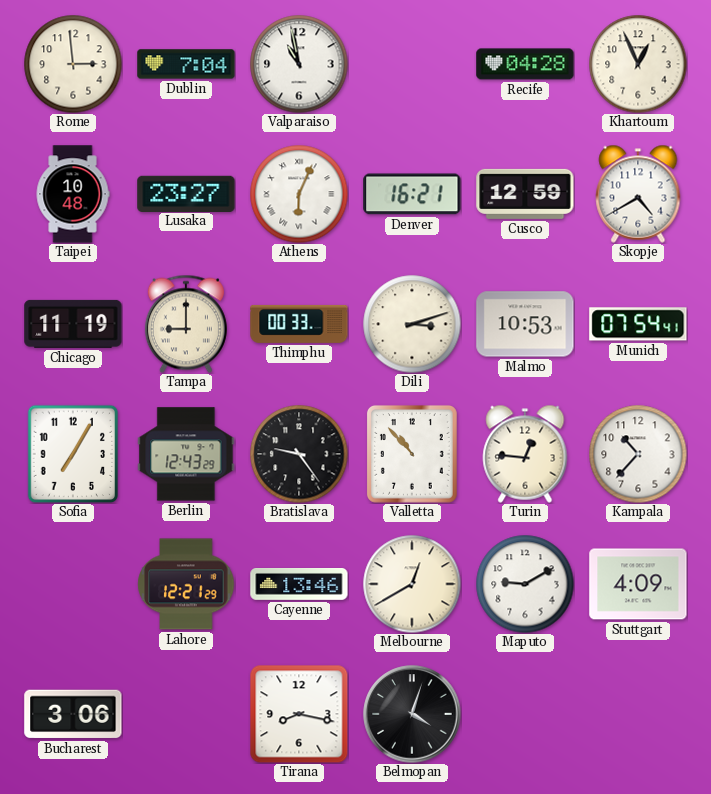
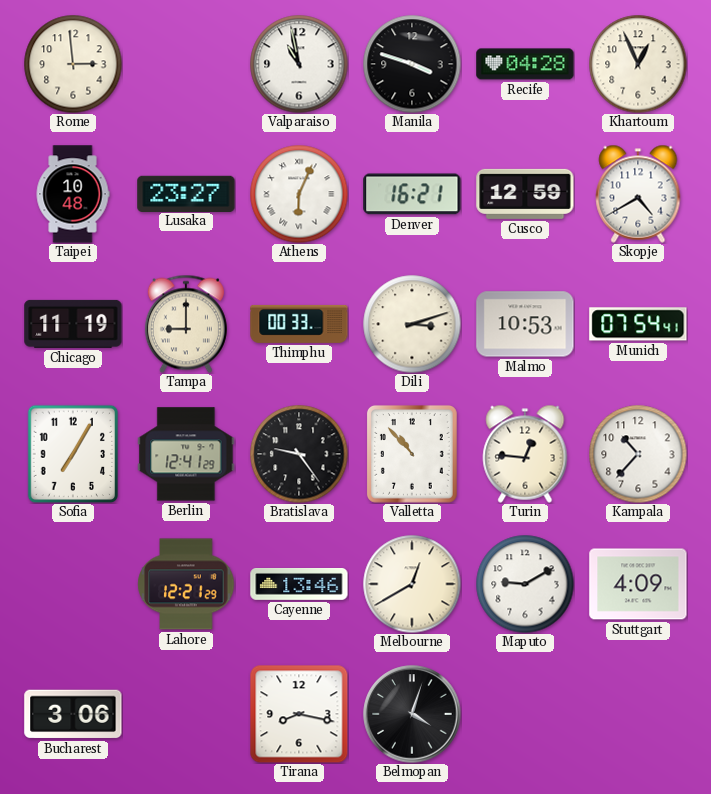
Dublin: 7:04 -> none (186, 64)
Manila: none -> 3:48 (412, 64)
Berlin: 12:43 -> 12:41 (186, 454)
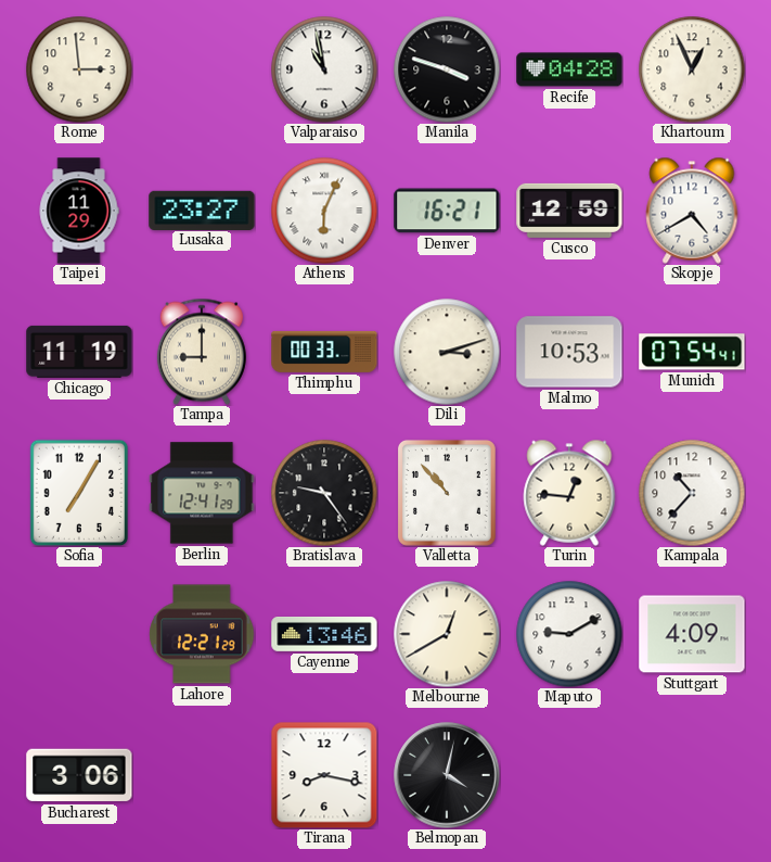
Taipei: 10:48 -> 11:29 (79, 211)
Belmopan: 4:03 -> 4:02 (447, 775)
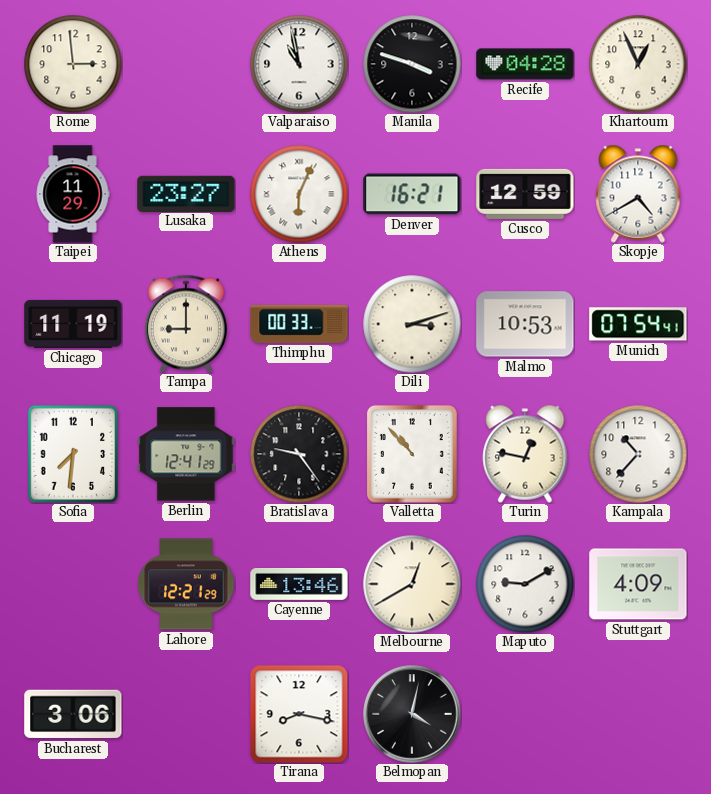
Sofia: 7:05 -> 7:31 (73, 454)
Turin: 12:46 -> 12:47 (525, 454)
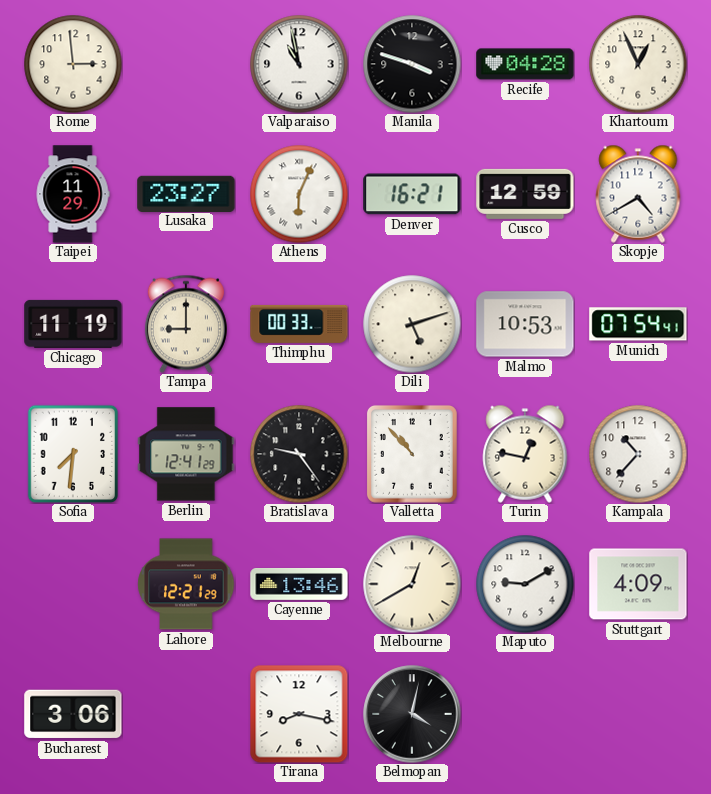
Dili: 3:12 -> 5:12 (412, 324)
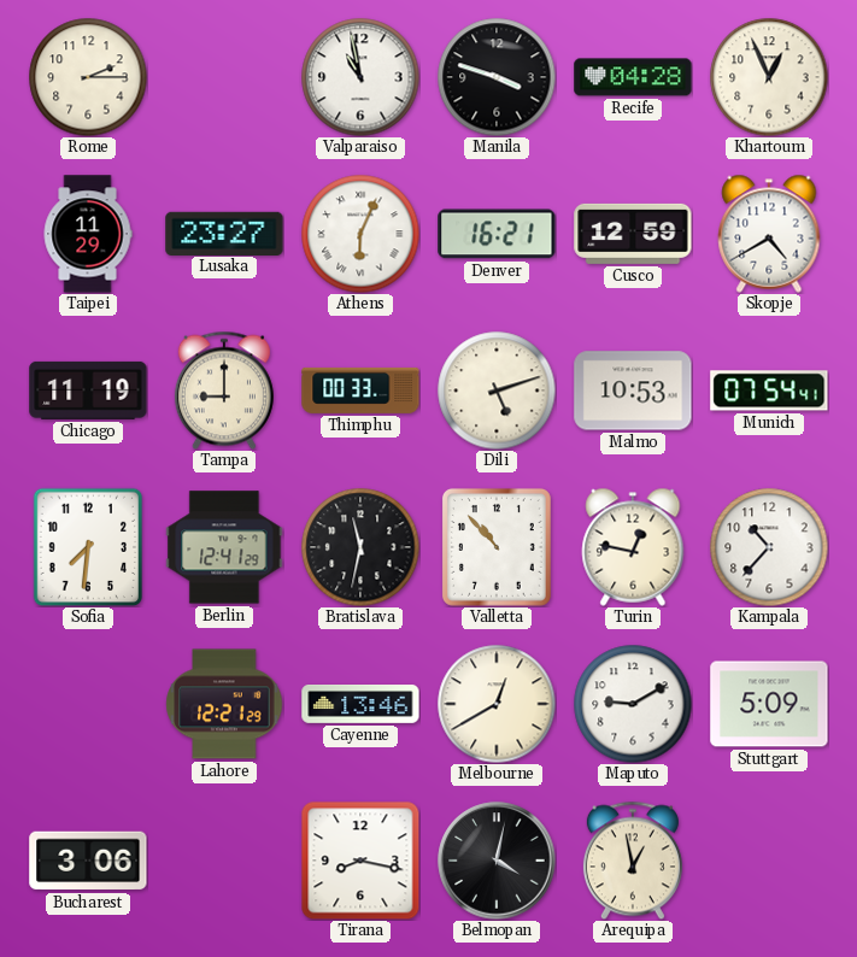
Rome: 2:59 -> 2:15 (88, 77)
Bratislava: 9:24 -> 11:32 (360, 547)
Stuttgart: 4:09 -> 5:09 (769, 704)
Arequipa: none -> 12:58 (633, 861)
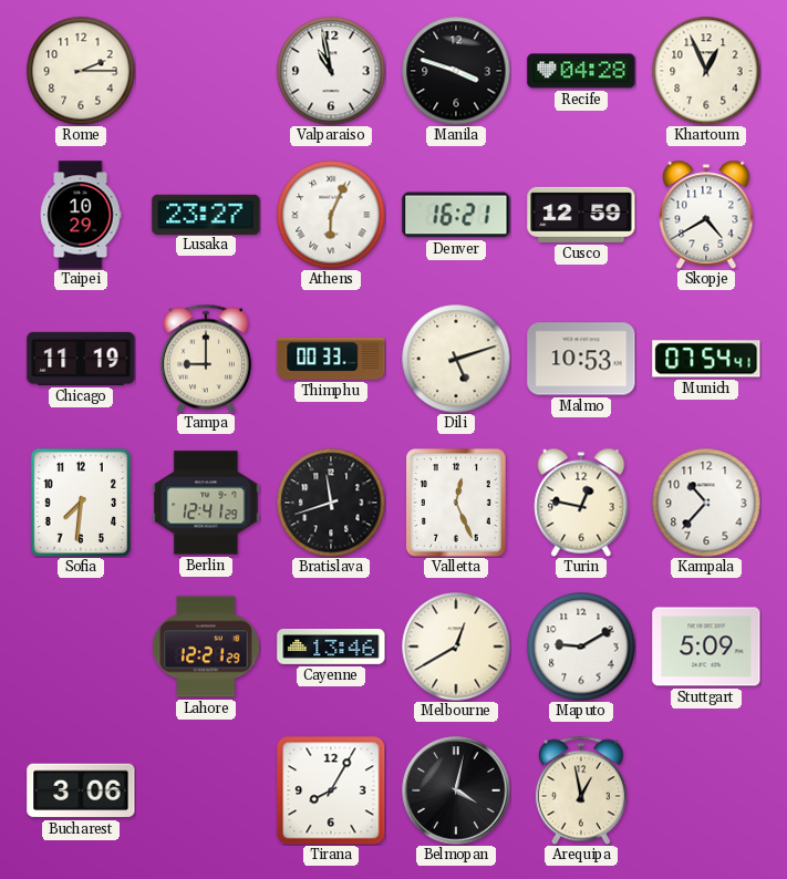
Taipei: 11:29 -> 10:29 (81, 215)
Bratislava: 11:32 -> 11:42 (331, 503)
Valletta: 10:53 -> 12:26 (456, 503)
Tirana: 8:17 -> 8:05 (331, 790)
